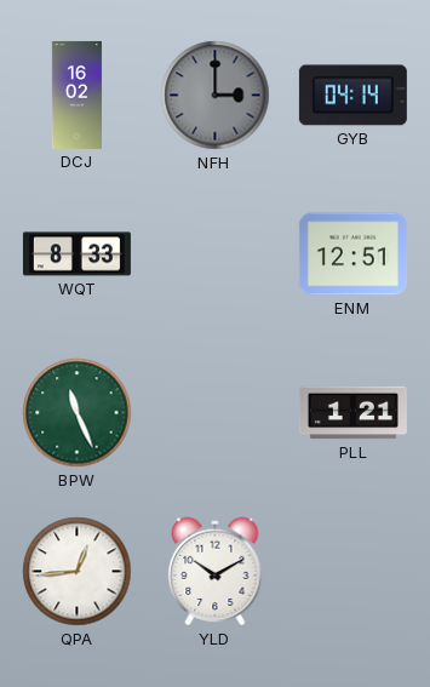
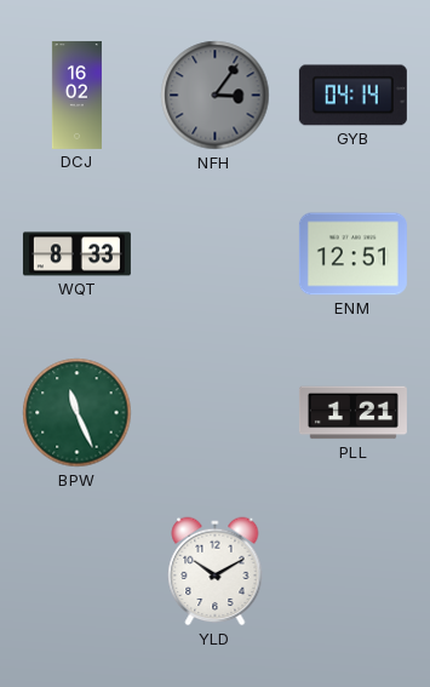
NFH: 3:00 -> 3:06 (216, 96)
QPA: 12:44 -> none (78, 572)
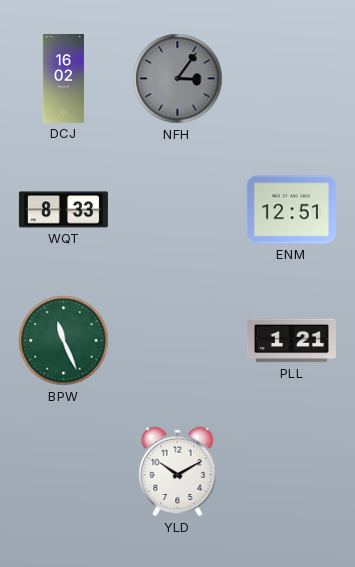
GYB: 04:14 -> none (352, 96)
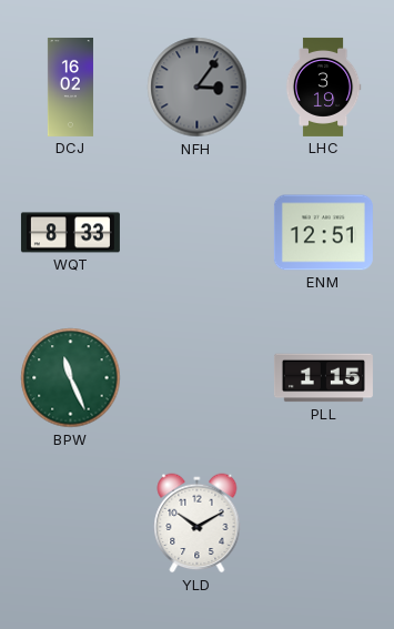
LHC: none -> 3:19 (323, 87)
PLL: 1:21 -> 1:15 (323, 378)
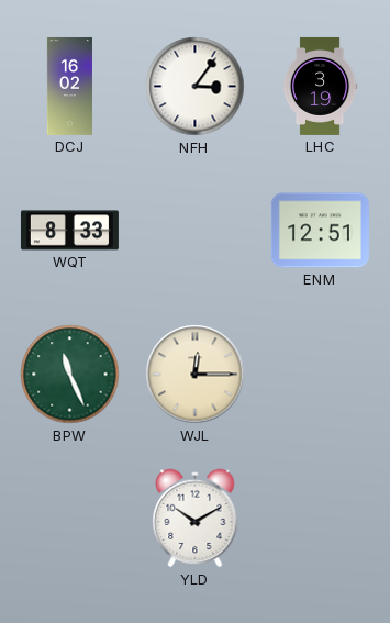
NFH dial: grey -> white (196, 87)
WJL: none -> 12:15 (196, 375)
PLL: 1:15 -> none (323, 378)
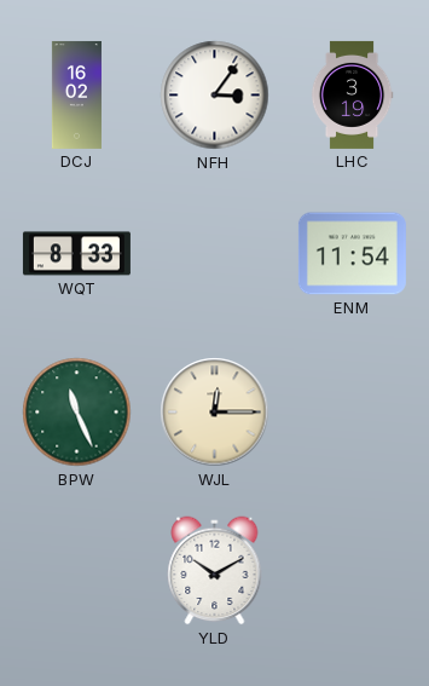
ENM: 12:51 -> 11:54 (352, 254)
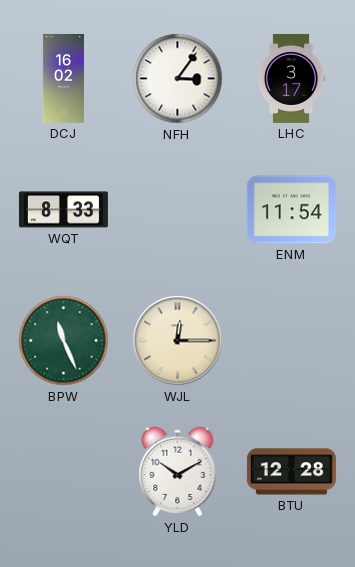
LHC: 3:19 -> 3:17 (291, 78)
BTU: none -> 12:28 (291, 472)
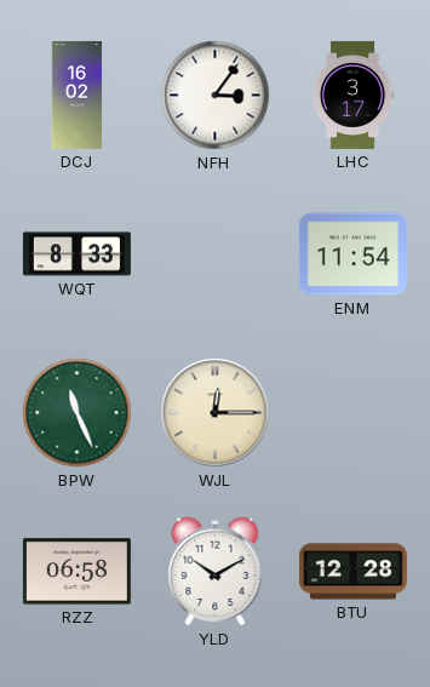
RZZ: none -> 06:58 (76, 572)
